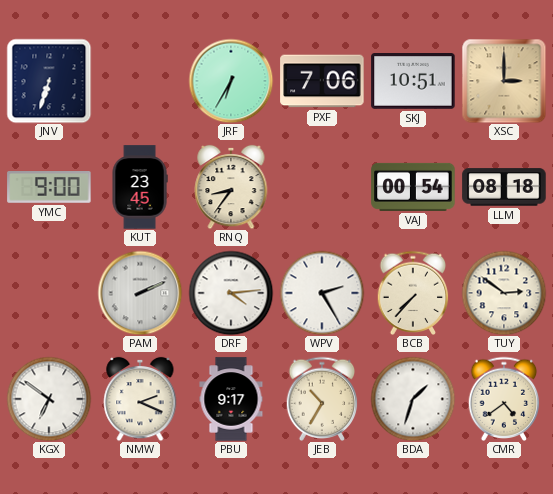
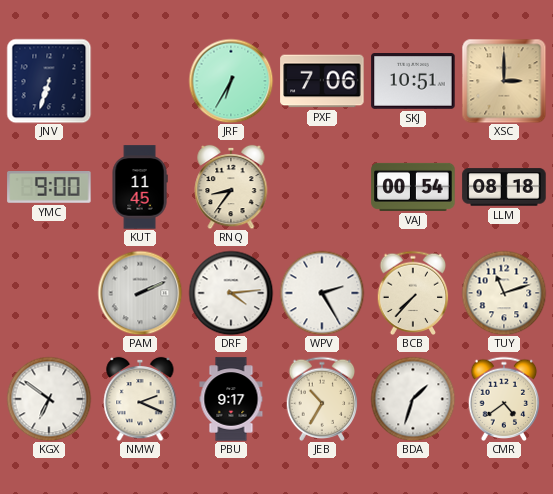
KUT: 23:45 -> 11:45 (140, 187)
TUY: 2:51 -> 11:12 (504, 293)
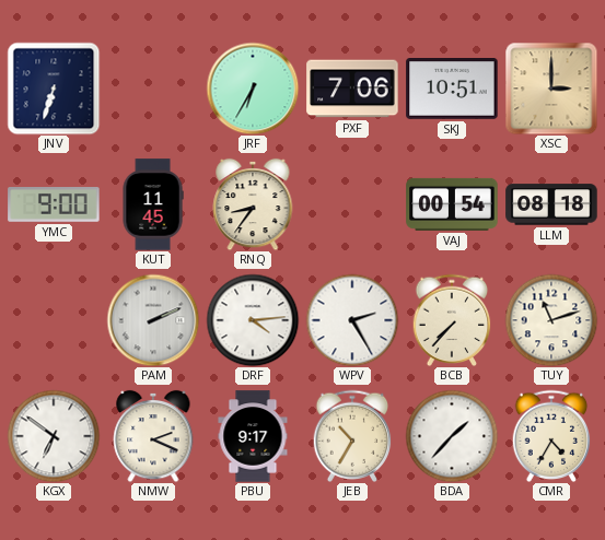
BDA: 1:33 -> 1:37 (452, 436)
CMR: 4:39 -> 4:35 (551, 435)
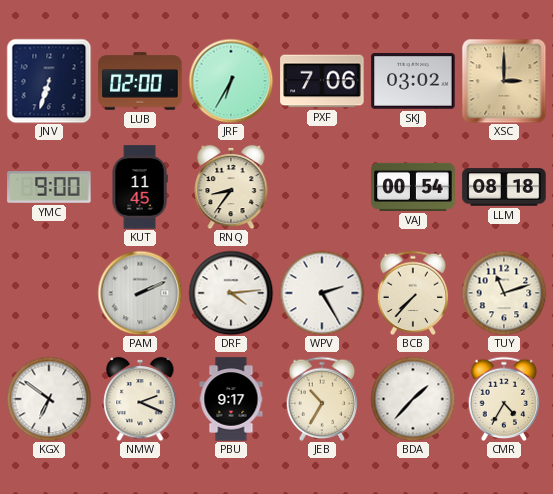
LUB: none -> 02:00 (140, 81)
SKJ: 10:51 -> 03:02 (413, 82)
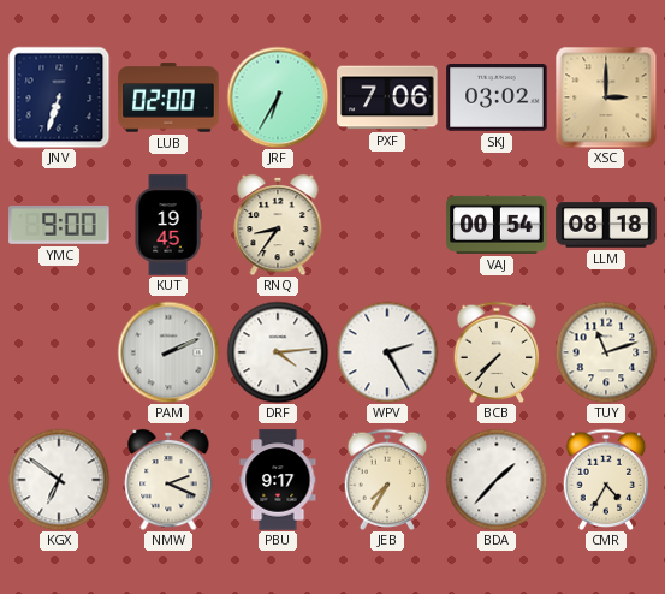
KUT: 11:45 -> 19:45 (168, 225)
JEB: 10:35 -> 7:35 (387, 479)
